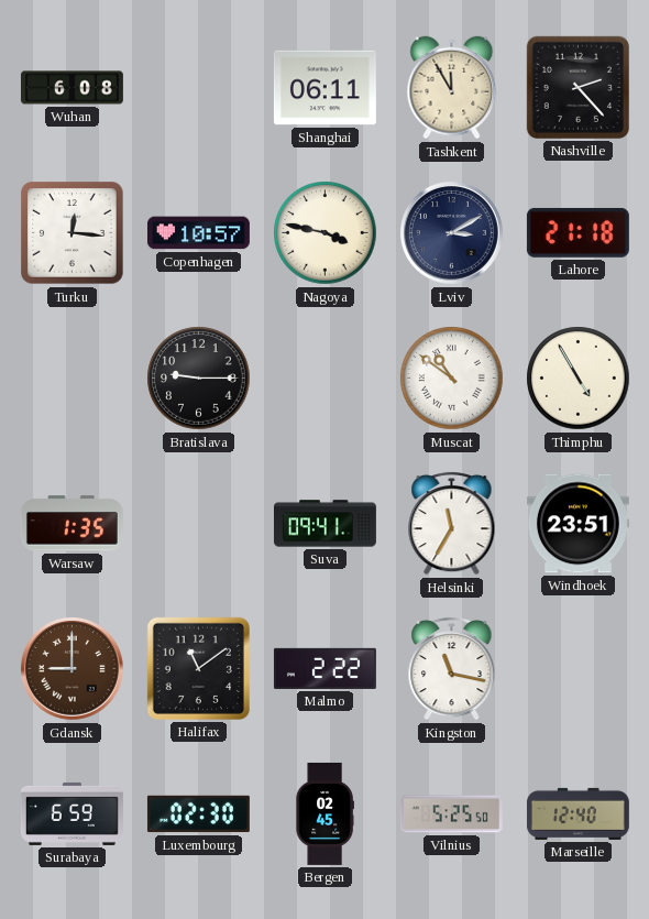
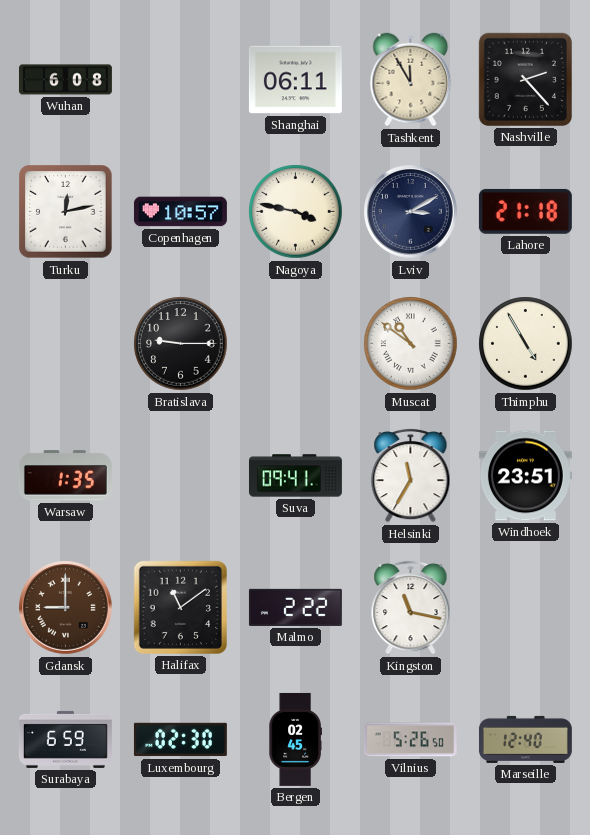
Turku: 12:16 -> 12:13 (66, 212)
Vilnius: 5:25 -> 5:26 (410, 740)
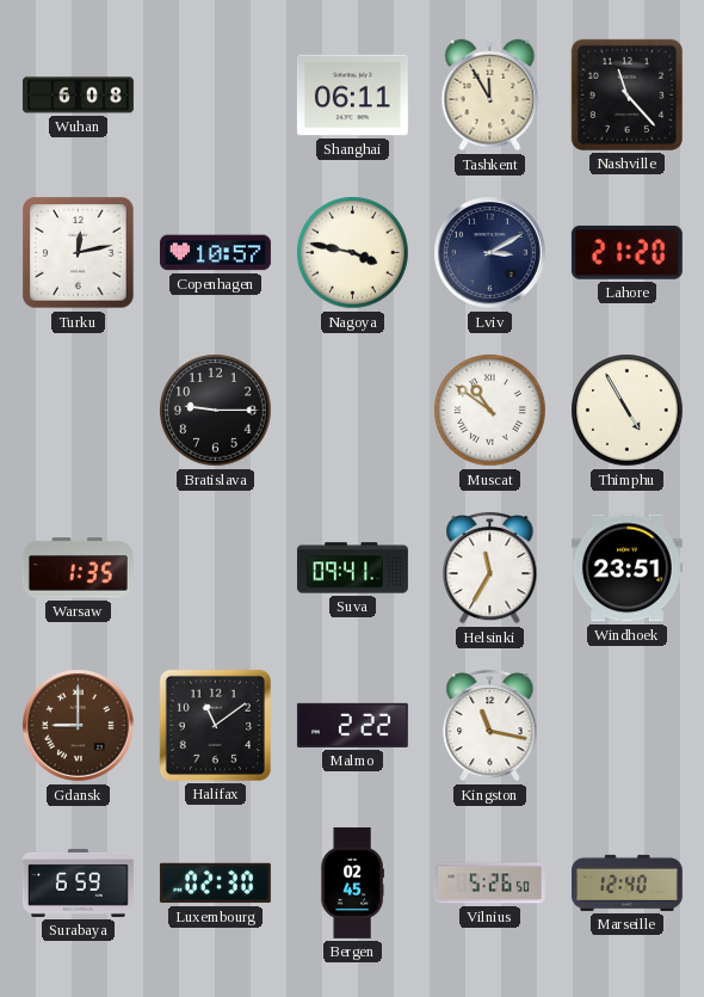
Nashville: 2:23 -> 11:23 (626, 94)
Lahore: 21:18 -> 21:20 (626, 252)
